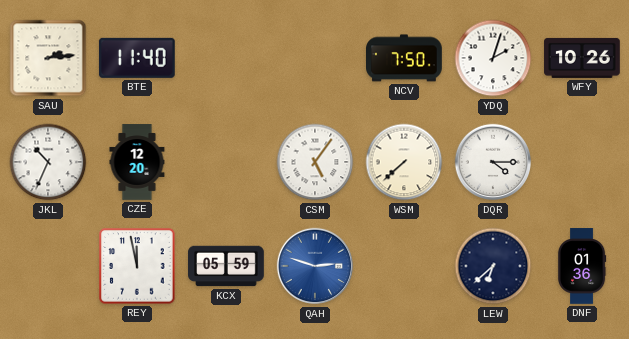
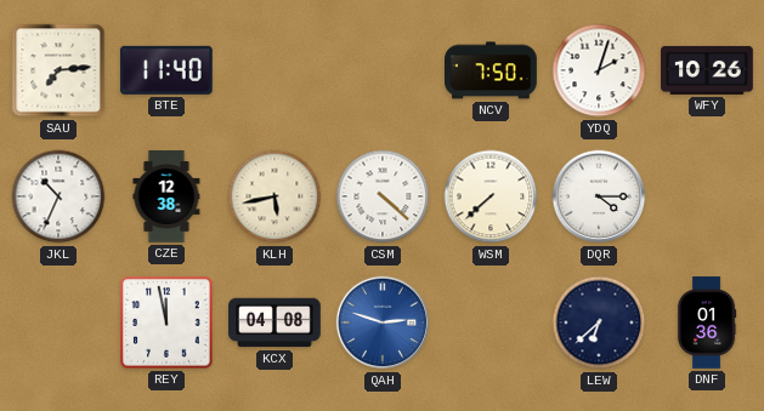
SAU: 2:14 -> 7:14 (58, 70)
CZE: 12:20 -> 12:38 (166, 196)
KLH: none -> 5:43 (275, 196)
CSM: 5:06 -> 4:22 (383, 196)
KCX: 05:59 -> 04:08 (275, 322)
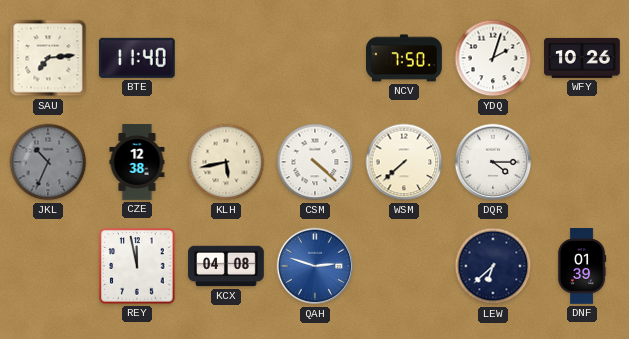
JKL dial: white -> grey (48, 162)
DNF: 01:36 -> 01:39 (582, 266)
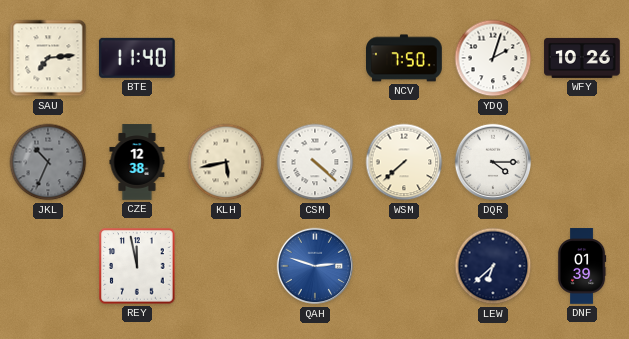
KCX: 04:08 -> none (226, 266)
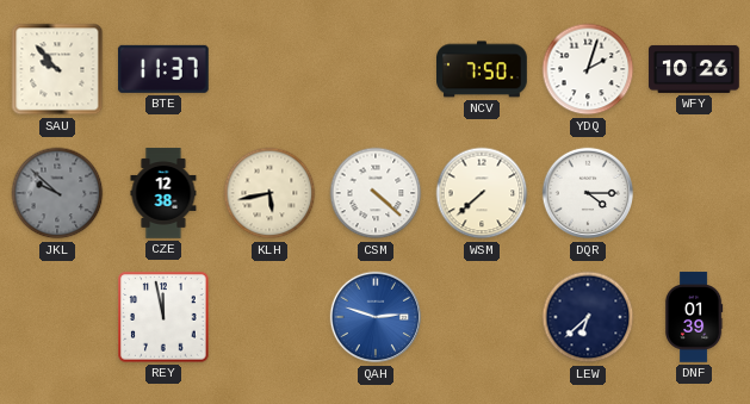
SAU: 7:14 -> 9:53 (57, 69)
BTE: 11:40 -> 11:37 (163, 69)
JKL: 10:34 -> 9:52 (57, 193)
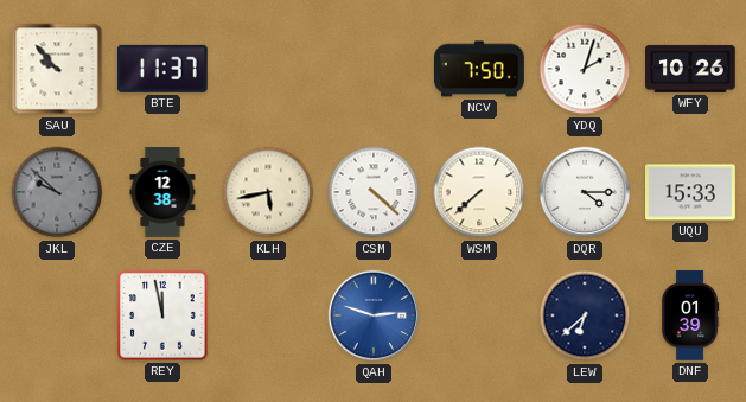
UQU: none -> 15:33 (690, 192)
